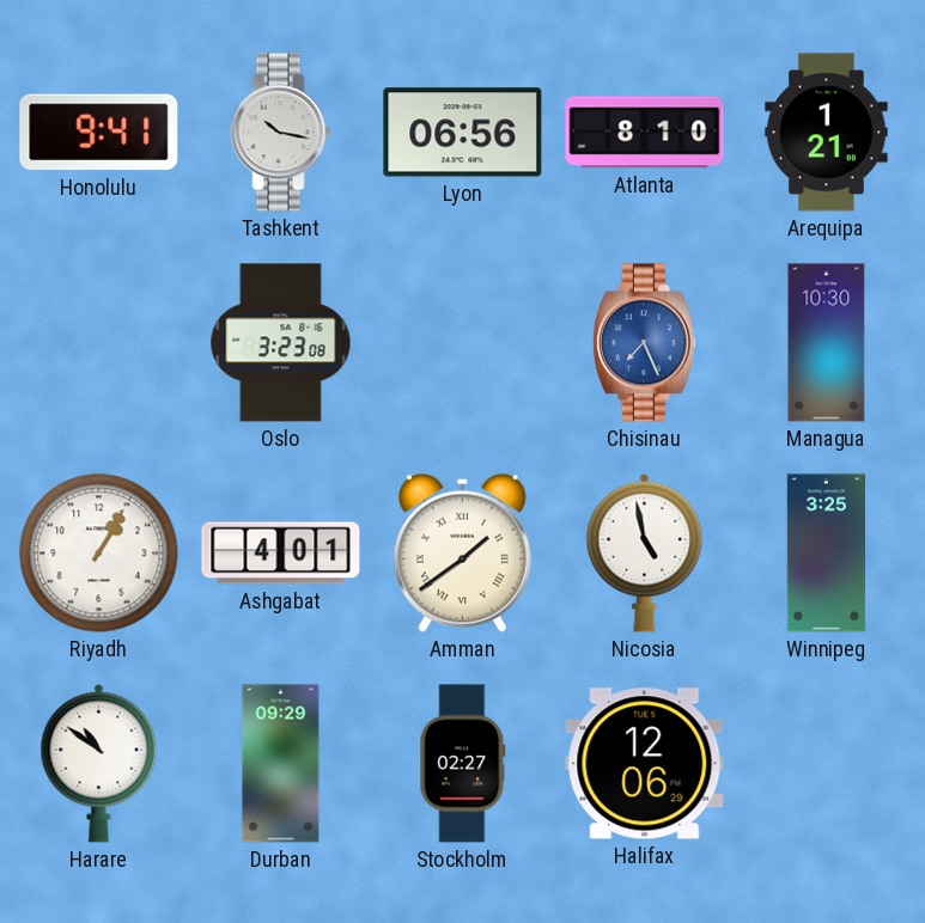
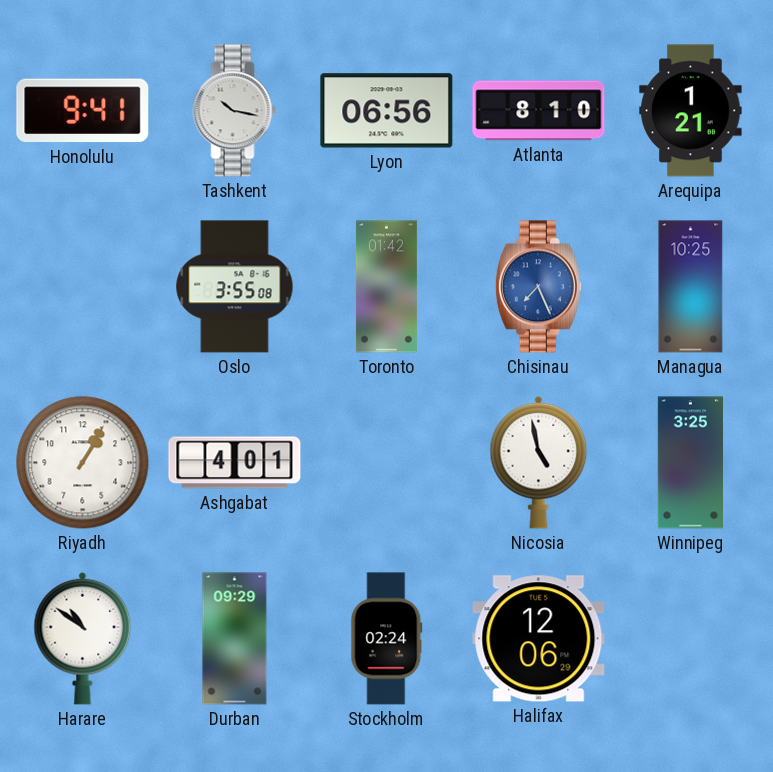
Oslo: 3:23 -> 3:55 (235, 287)
Toronto: none -> 01:42 (386, 287)
Managua: 10:30 -> 10:25 (691, 287)
Amman: 1:39 -> none (462, 552)
Stockholm: 02:27 -> 02:24 (387, 639)
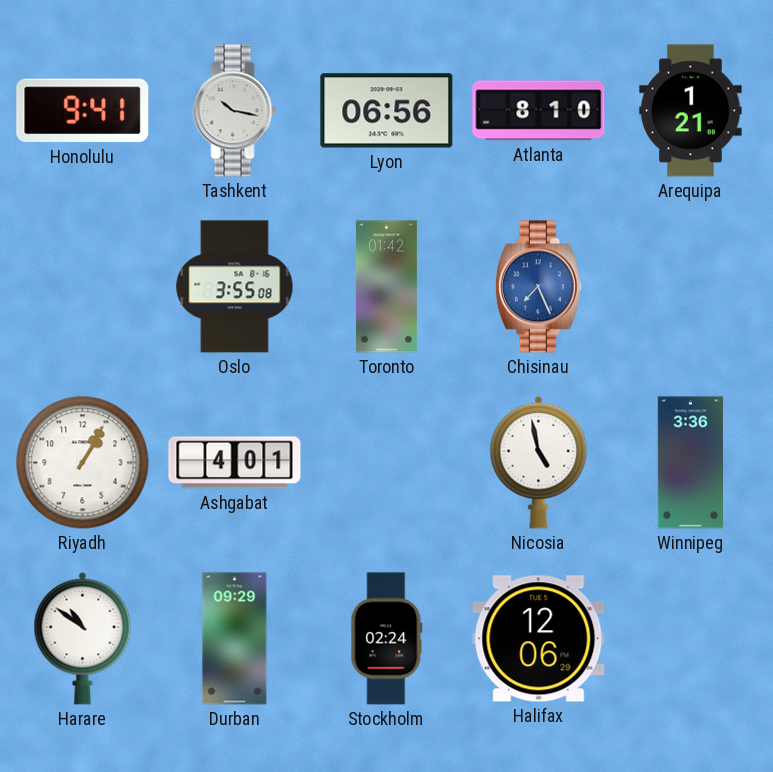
Managua: 10:25 -> none (691, 287)
Winnipeg: 3:25 -> 3:36 (690, 463)
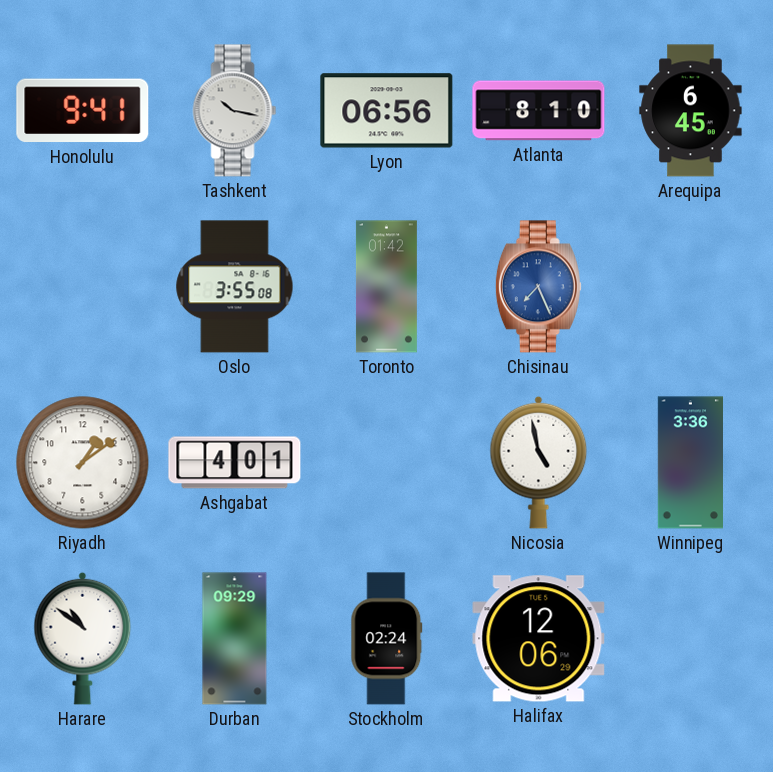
Arequipa: 1:21 -> 6:45 (691, 111)
Riyadh: 1:05 -> 1:09 (83, 463)
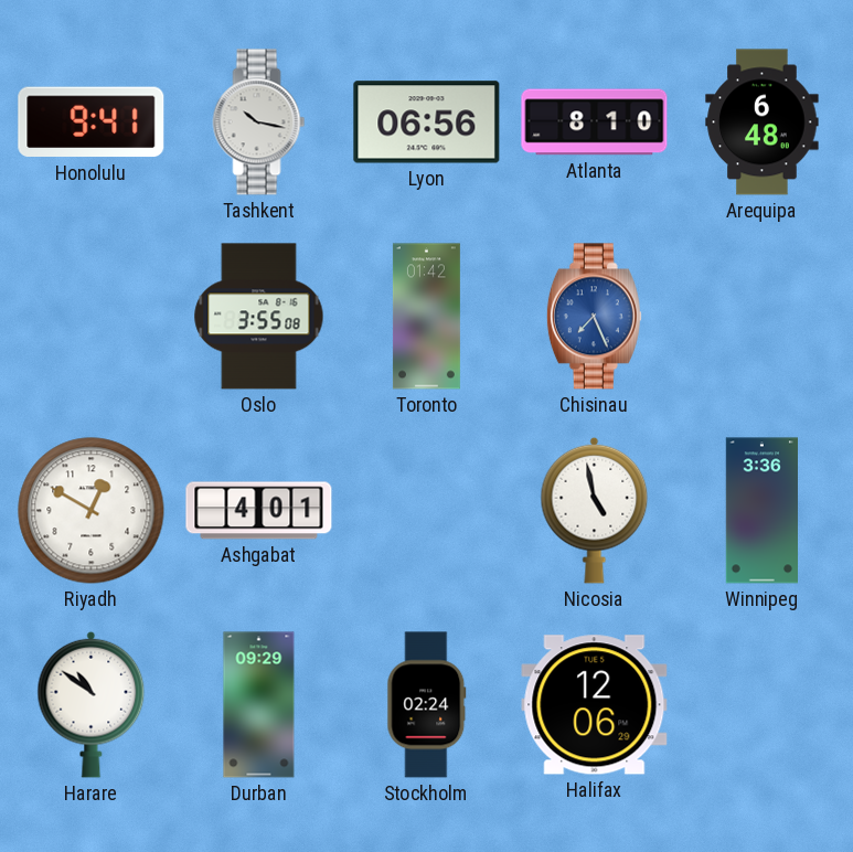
Arequipa: 6:45 -> 6:48 (763, 123)
Riyadh: 1:09 -> 12:50 (92, 511)
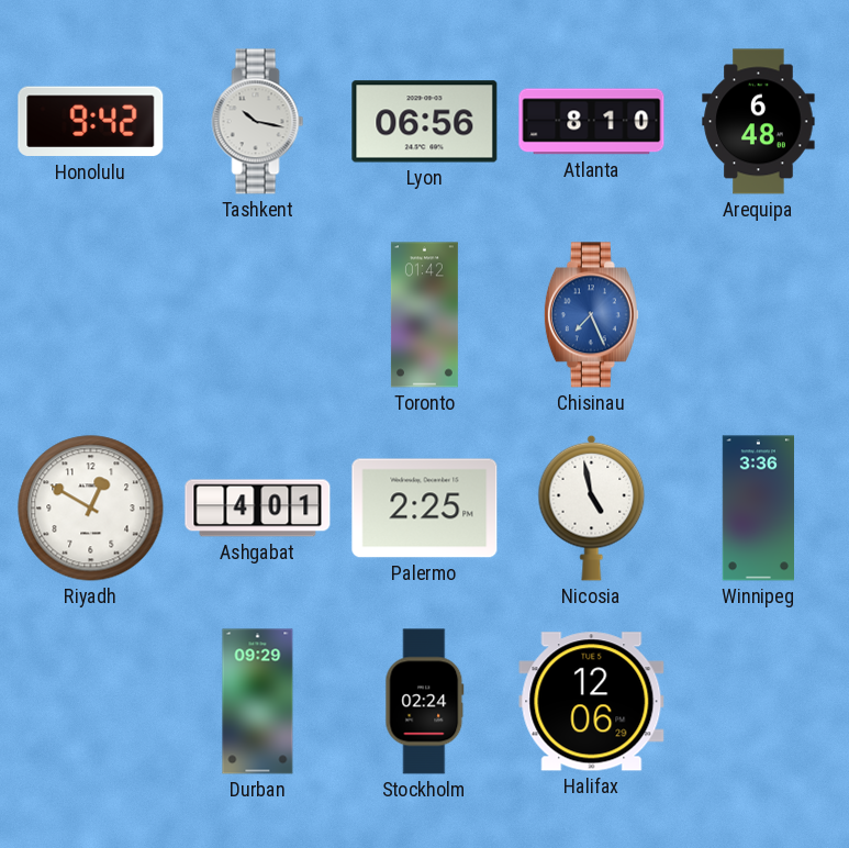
Honolulu: 9:41 -> 9:42 (91, 122)
Oslo: 3:55 -> none (259, 317)
Palermo: none -> 2:25 (425, 509)
Harare: 10:51 -> none (92, 704)
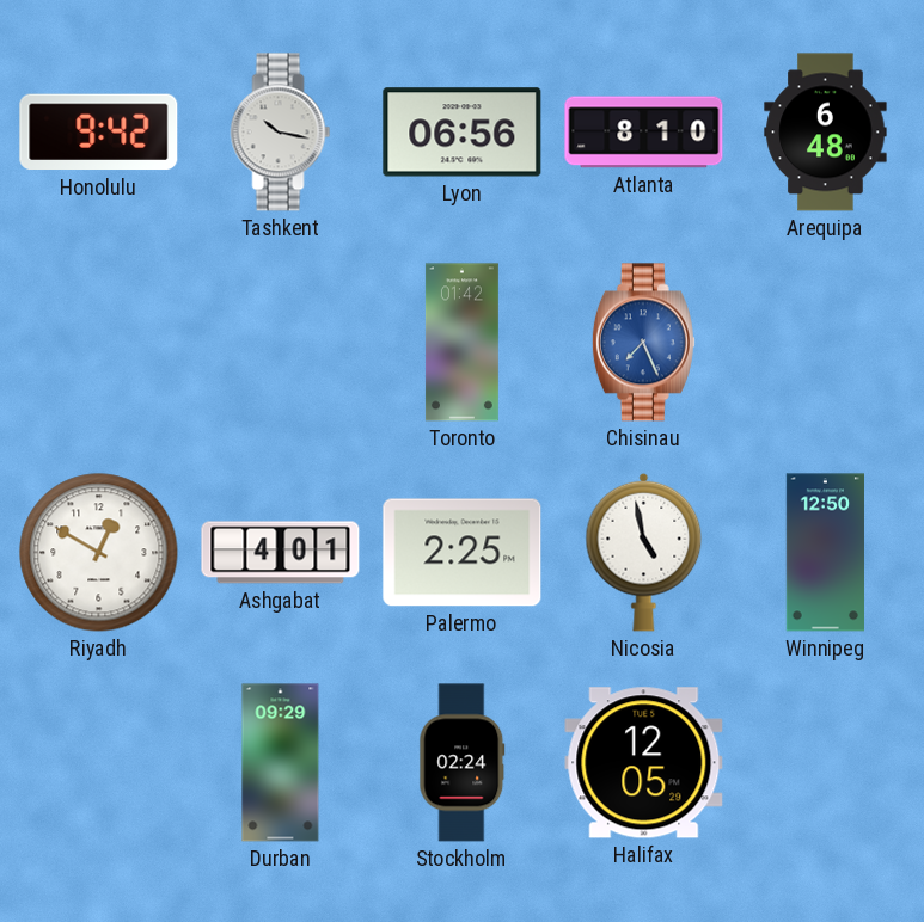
Winnipeg: 3:36 -> 12:50 (825, 553)
Halifax: 12:06 -> 12:05 (644, 763)
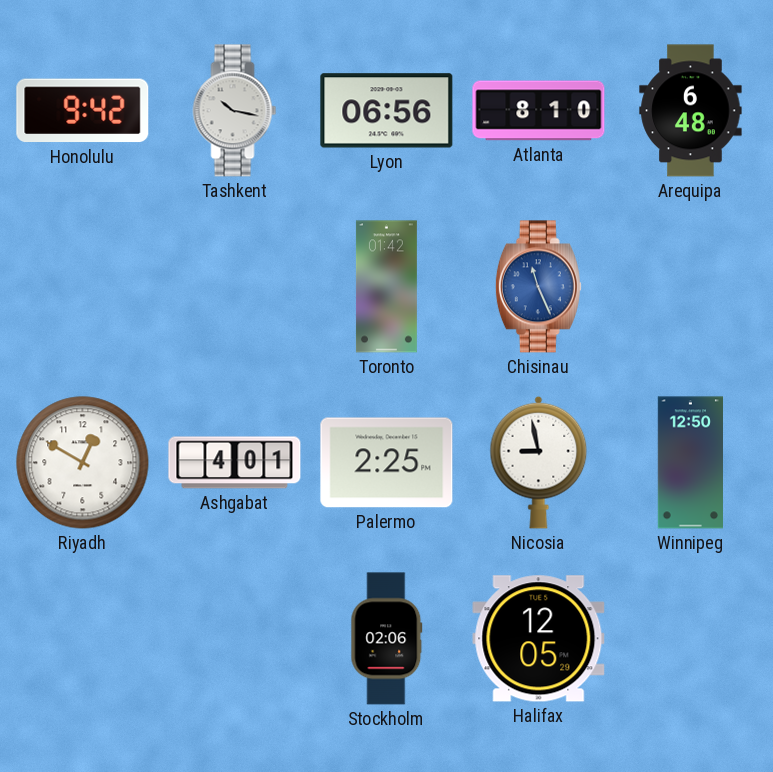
Chisinau: 7:26 -> 11:26 (538, 287)
Nicosia: 4:58 -> 8:58 (539, 462)
Durban: 09:29 -> none (281, 763)
Stockholm: 02:24 -> 02:06 (387, 639)
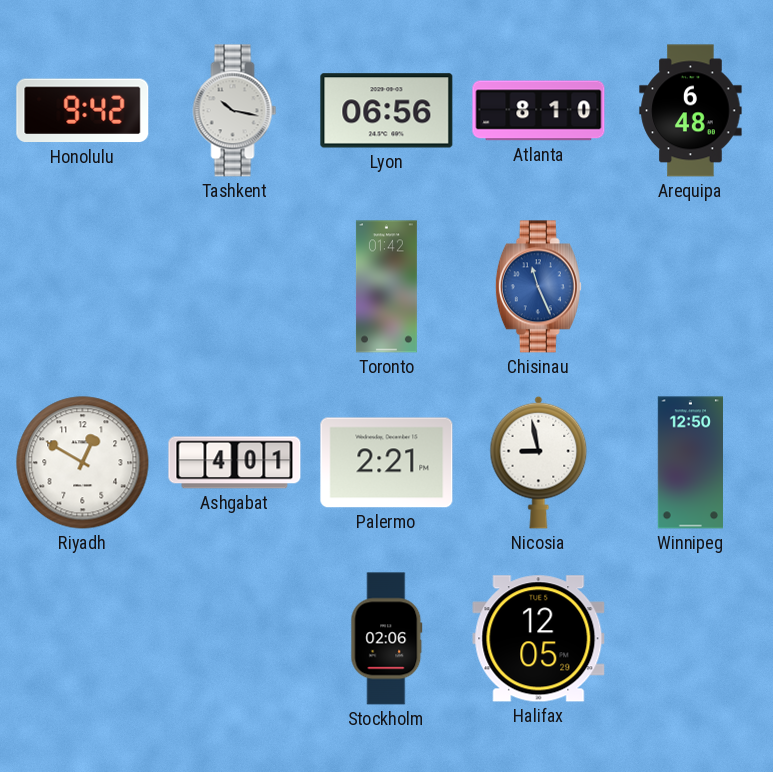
Palermo: 2:25 -> 2:21 (387, 463)
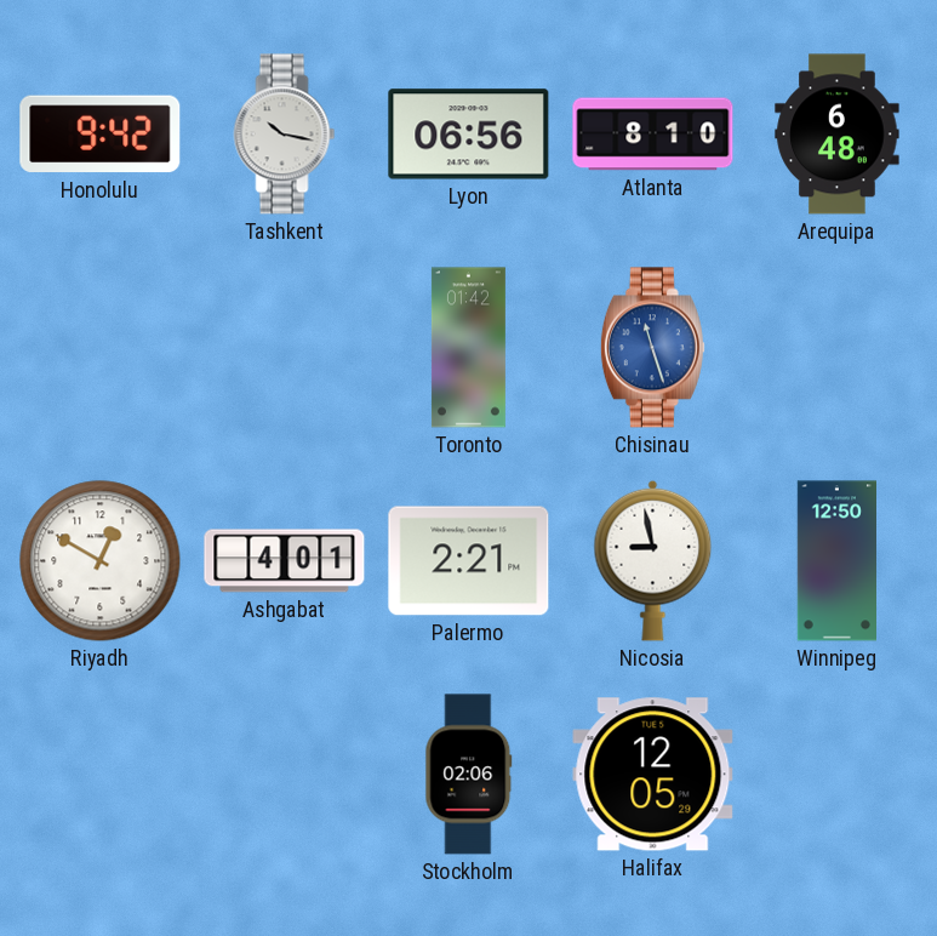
Chisinau: 11:26 -> 11:27 (652, 348)
